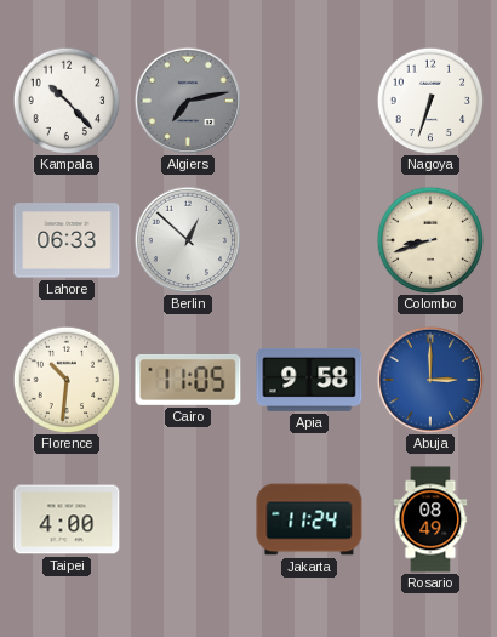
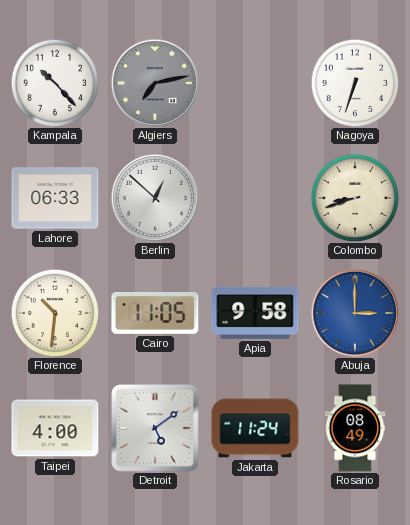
Detroit: none -> 5:09 (156, 429)
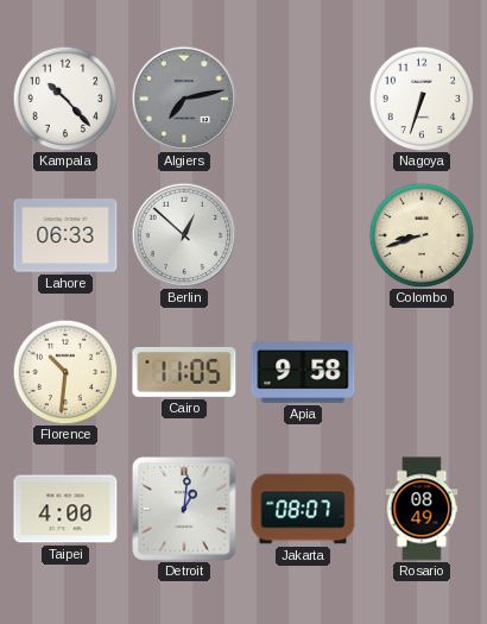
Abuja: 3:00 -> none (355, 313)
Detroit: 5:09 -> 1:01 (185, 510)
Jakarta: 11:24 -> 08:07 (303, 509)
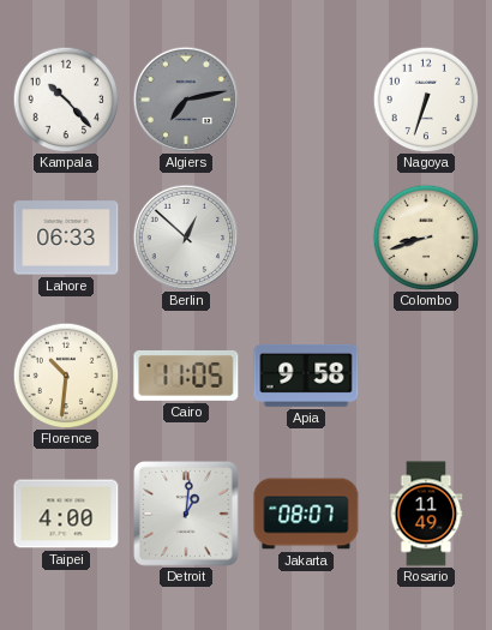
Rosario: 08:49 -> 11:49 (426, 514)
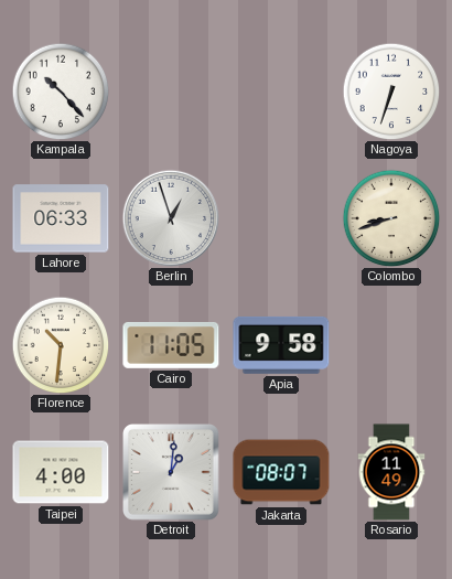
Algiers: 7:13 -> none (186, 100)
Berlin: 12:52 -> 12:57 (171, 218)
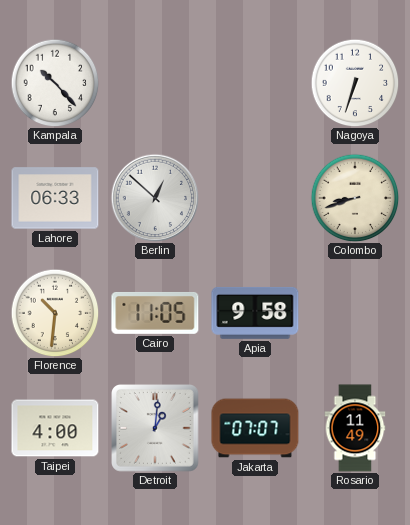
Berlin: 12:57 -> 12:52 (155, 198)
Jakarta: 08:07 -> 07:07 (255, 428)
